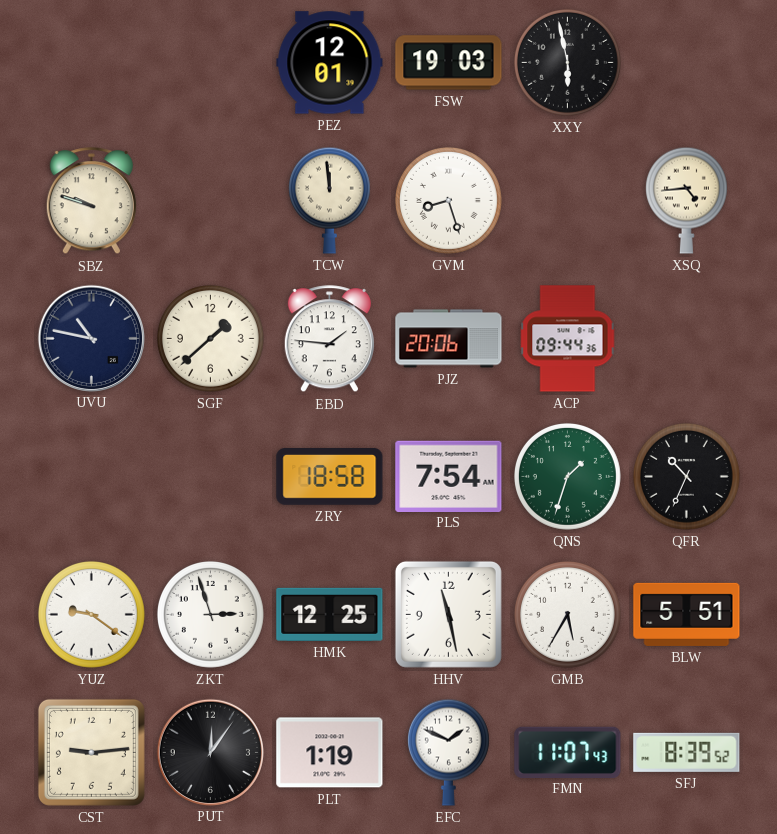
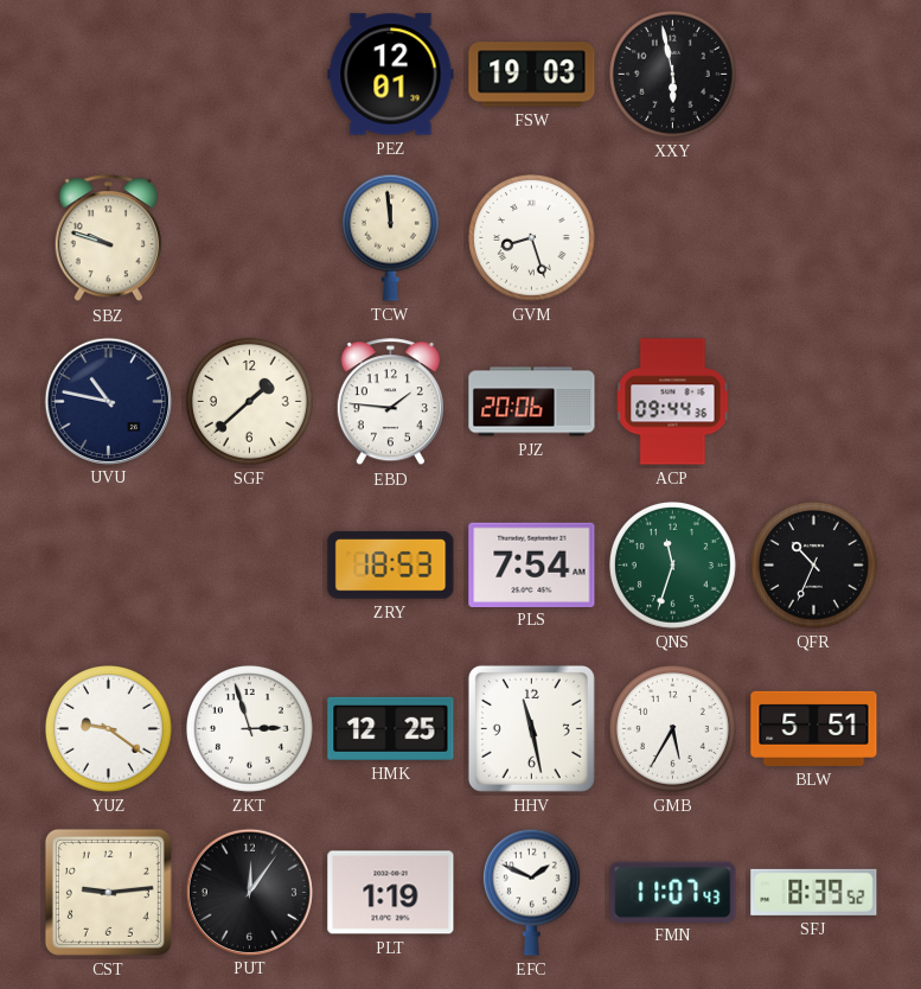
XSQ: 4:44 -> none (686, 200)
ZRY: 18:58 -> 18:53 (391, 566)
QNS: 1:33 -> 11:33 (672, 564)
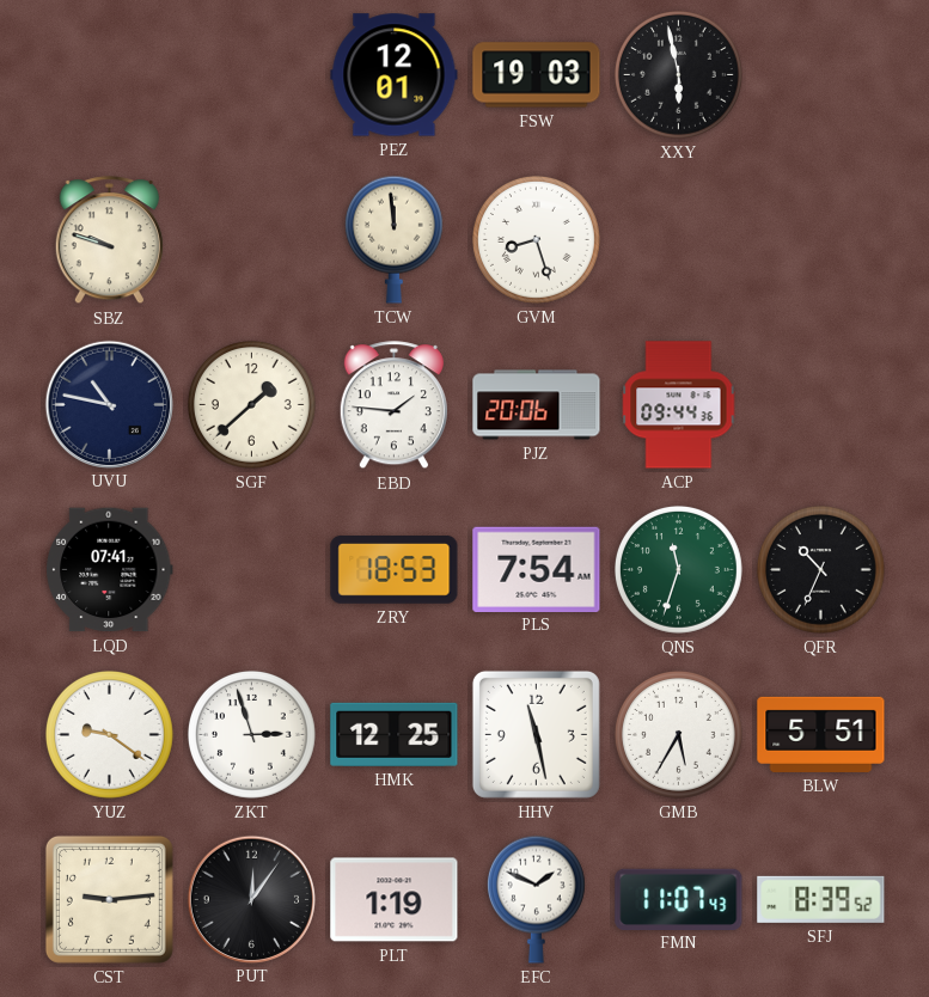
LQD: none -> 07:41 (109, 570)
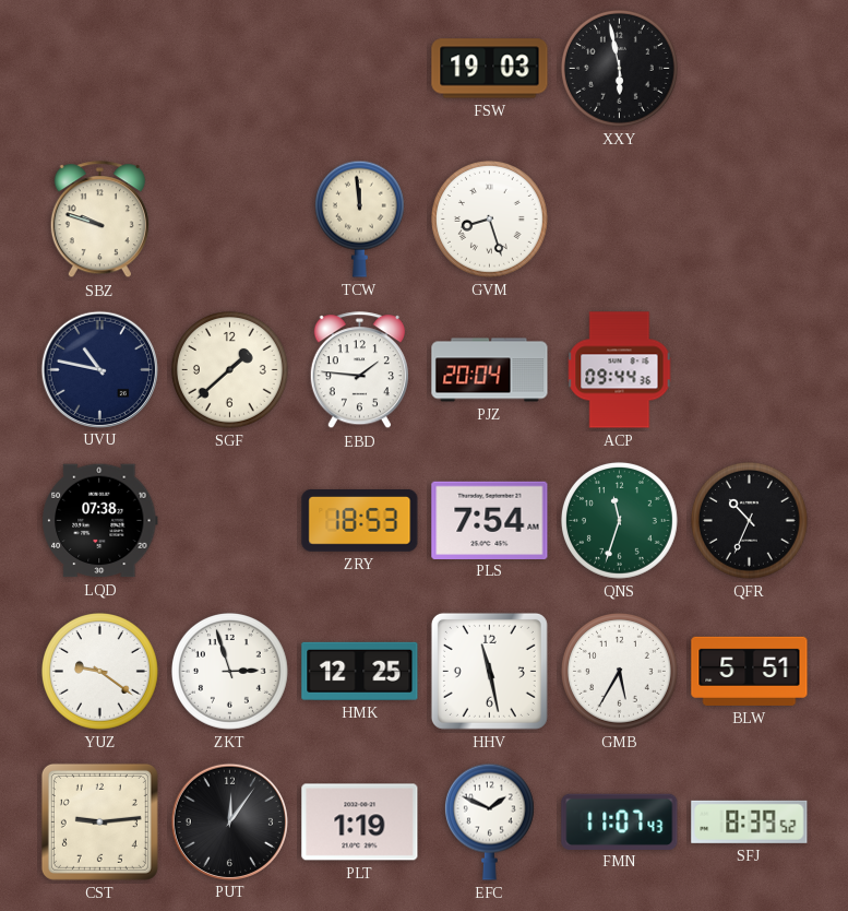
PEZ: 12:01 -> none (395, 75)
PJZ: 20:06 -> 20:04 (490, 370)
LQD: 07:41 -> 07:38 (99, 521)
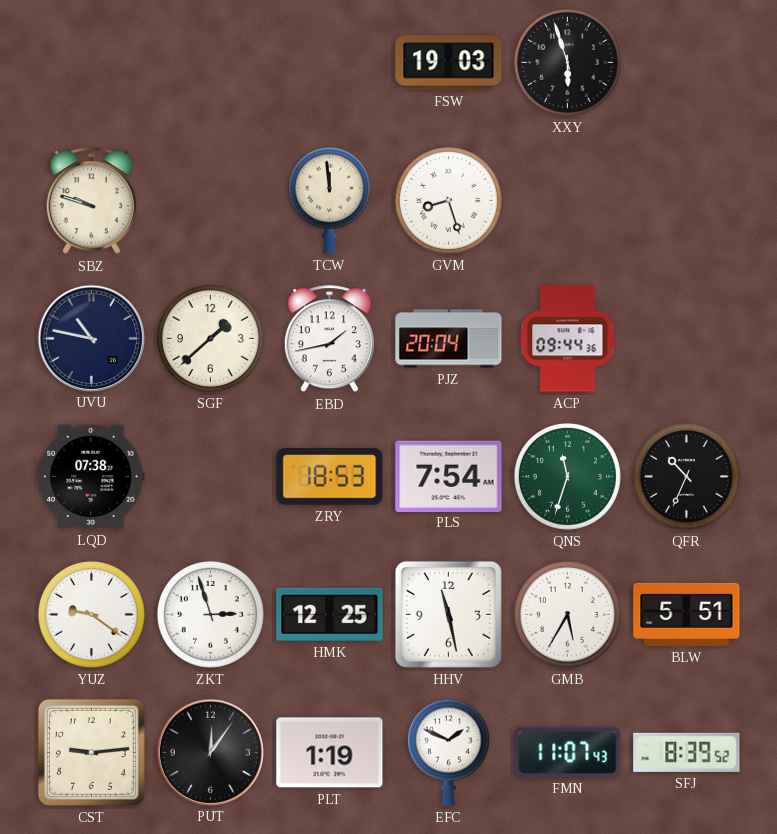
XXY: 5:58 -> 5:57 (567, 62)
EBD: 1:46 -> 1:43 (329, 339)
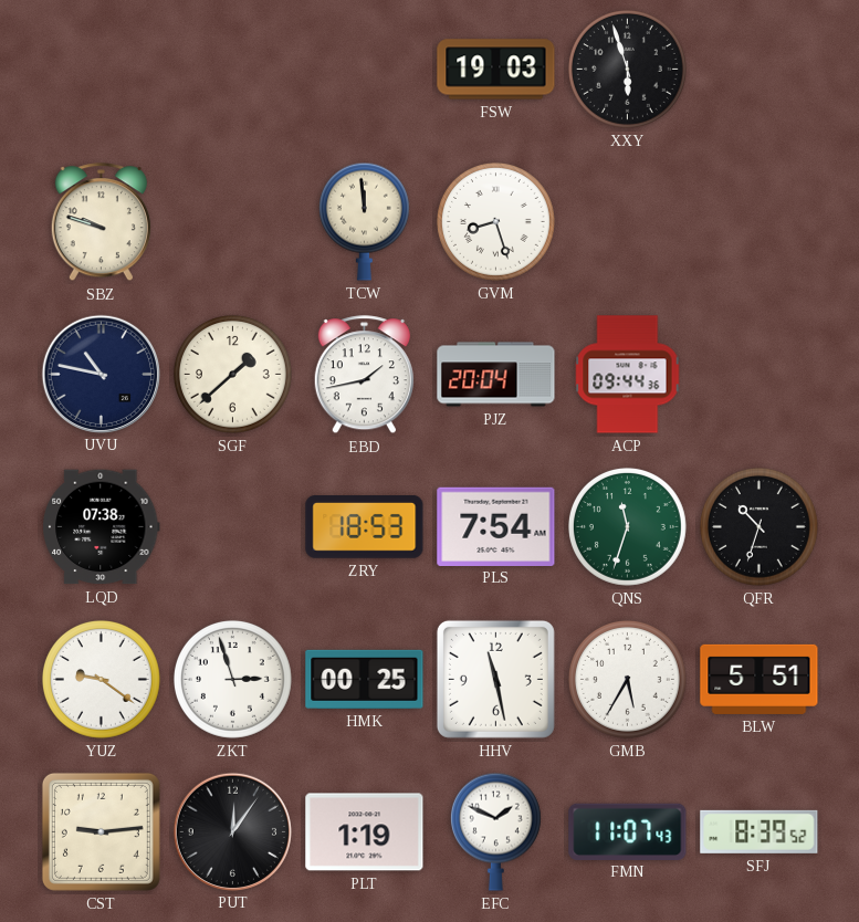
QFR: 10:34 -> 10:33 (758, 526)
HMK: 12:25 -> 00:25 (365, 679)
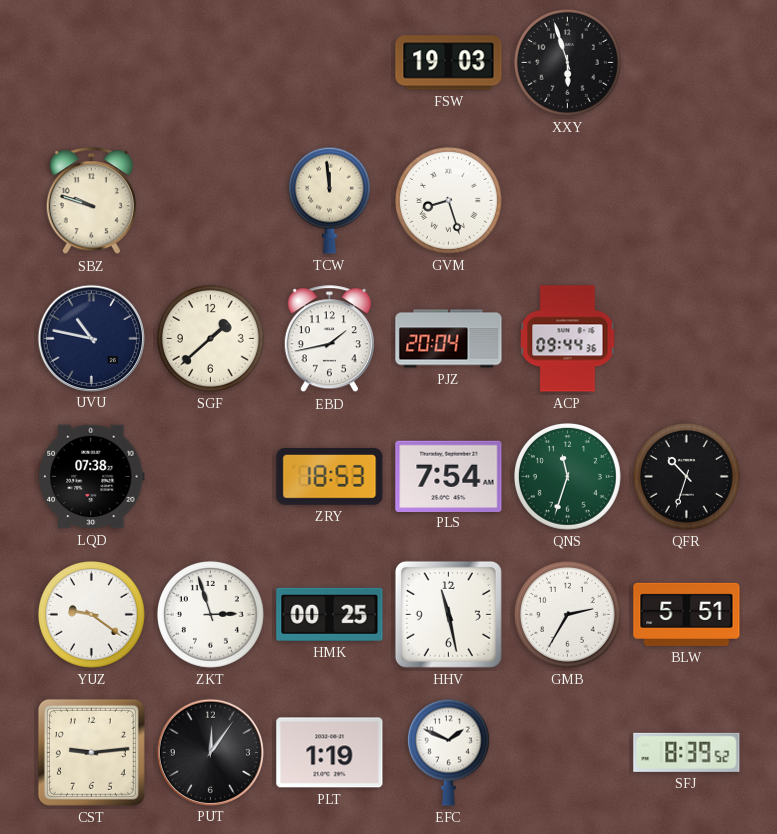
GMB: 5:35 -> 2:35 (567, 614)
FMN: 11:07 -> none (628, 831)
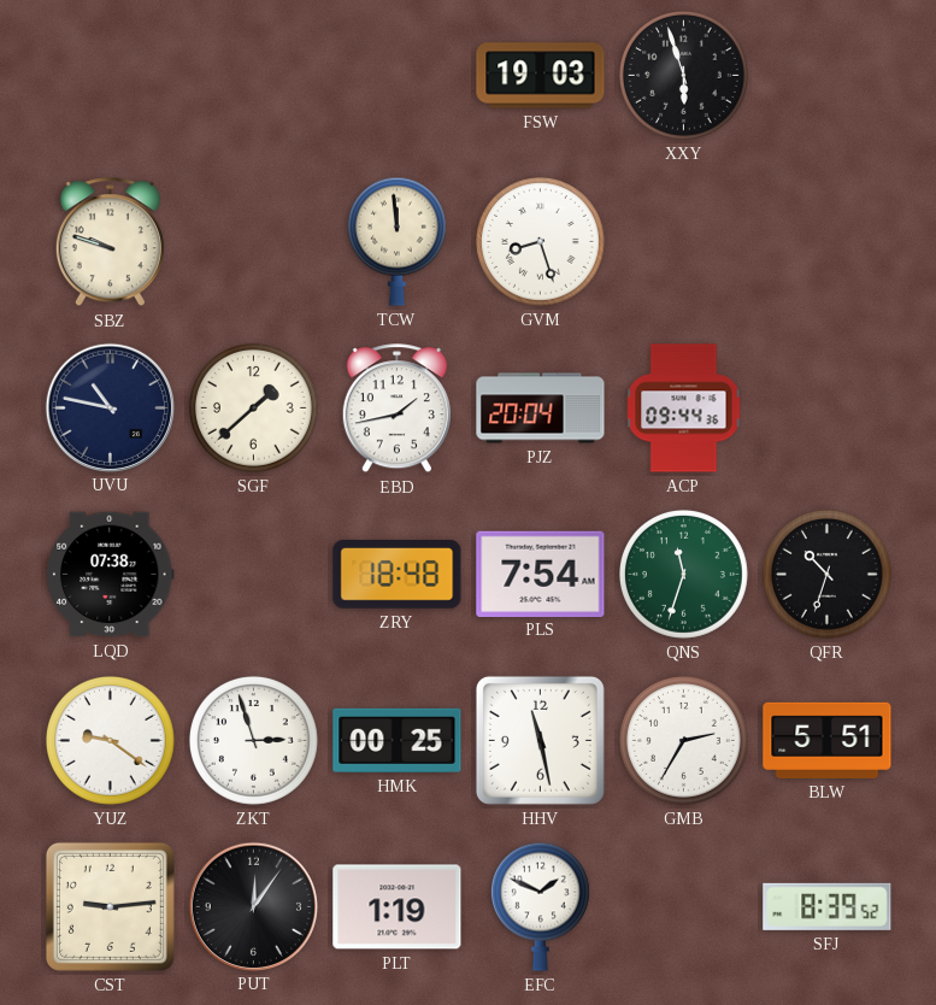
ZRY: 18:53 -> 18:48 (398, 575)
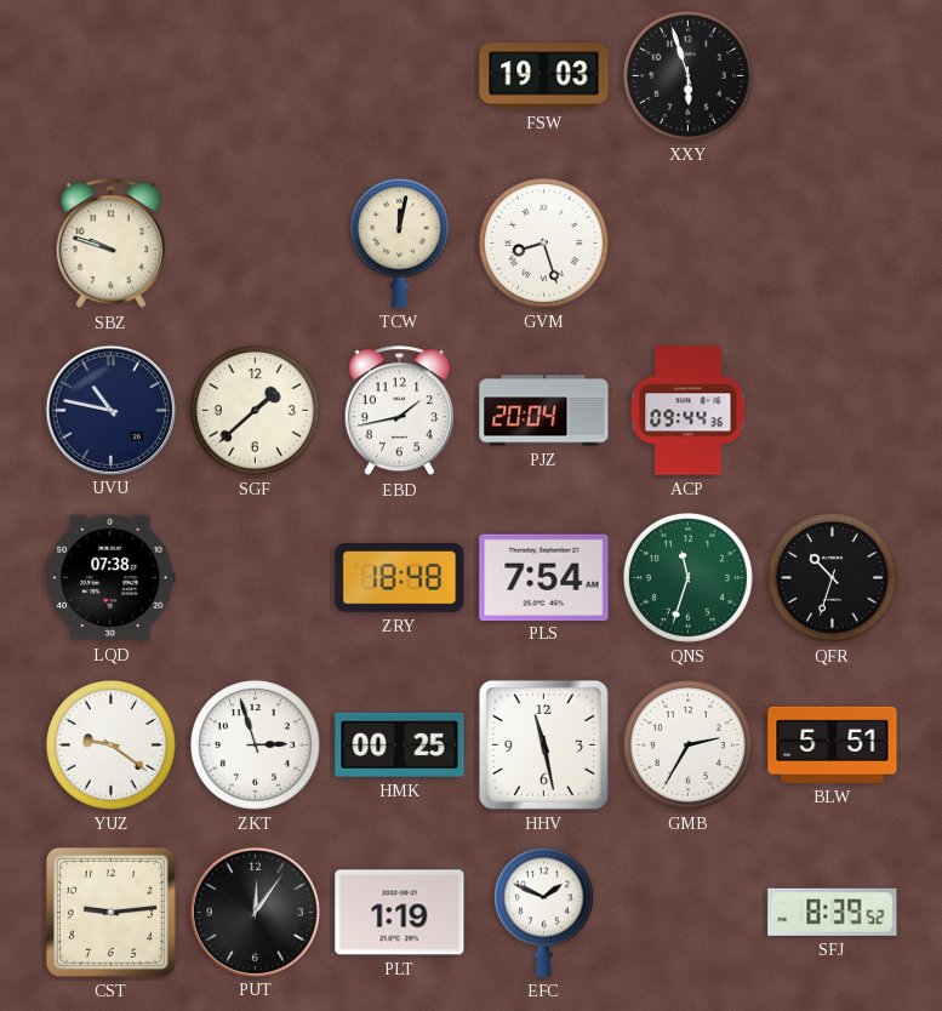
TCW: 11:59 -> 12:02 (399, 242)
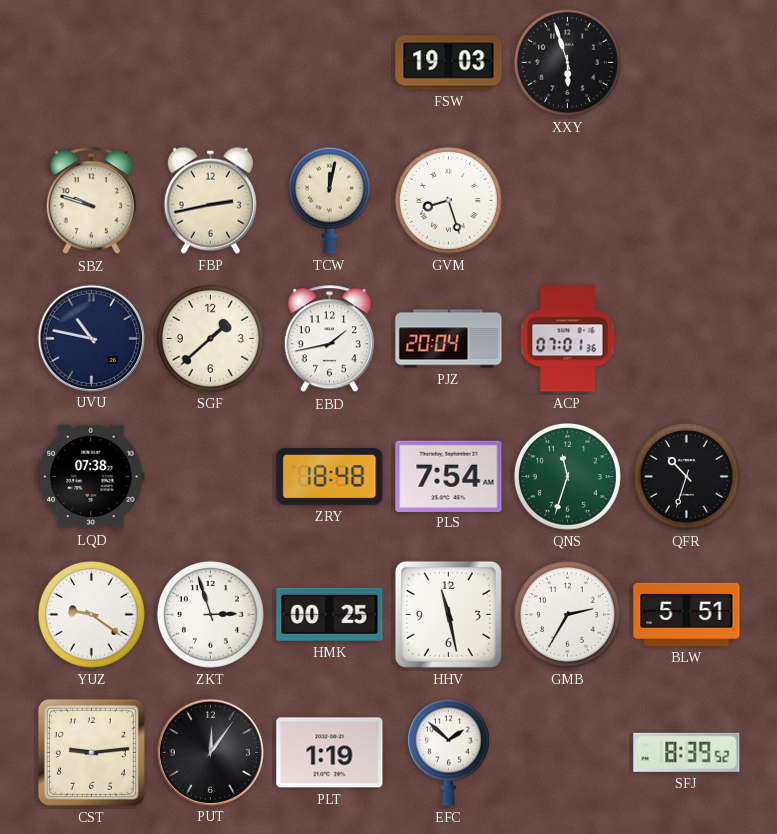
FBP: none -> 2:43 (210, 200)
ACP: 09:44 -> 07:01 (568, 339)
EFC: 1:49 -> 1:52 (448, 752)
